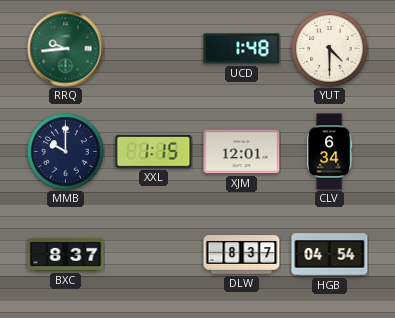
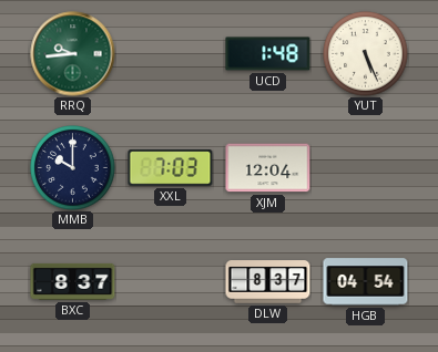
YUT: 4:30 -> 5:26 (366, 54)
XXL: 1:15 -> 7:03 (171, 168)
XJM: 12:01 -> 12:04 (268, 168)
CLV: 6:34 -> none (329, 152)
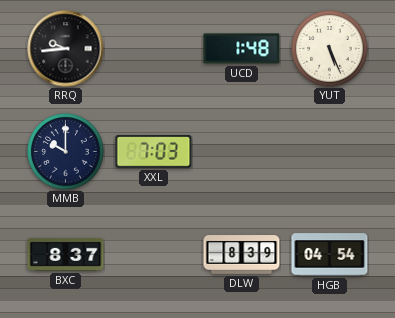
RRQ dial: green -> black (66, 49)
XJM: 12:04 -> none (268, 168)
DLW: 8:37 -> 8:39 (242, 255)
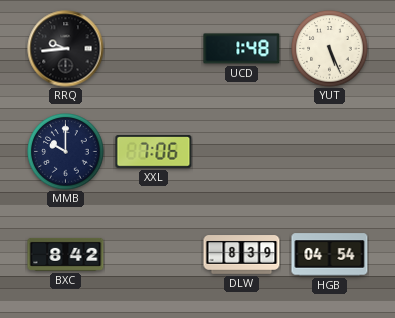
XXL: 7:03 -> 7:06 (154, 152)
BXC: 8:37 -> 8:42 (66, 254)
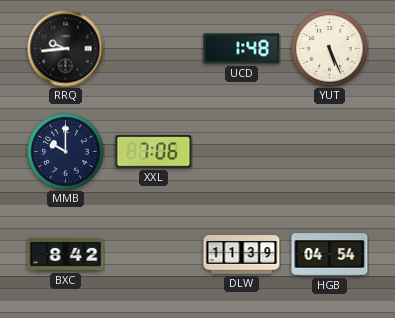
DLW: 8:39 -> 11:39 (242, 255)
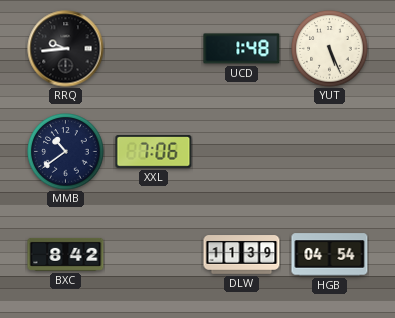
MMB: 10:00 -> 10:39 (66, 152)
